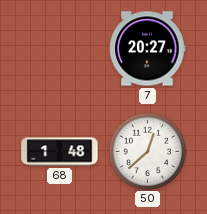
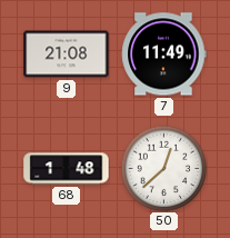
9: none -> 21:08 (67, 54)
7: 20:27 -> 11:49 (164, 54)
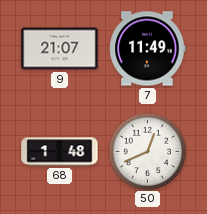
9: 21:08 -> 21:07 (60, 49)
50: 12:38 -> 12:41 (147, 151)
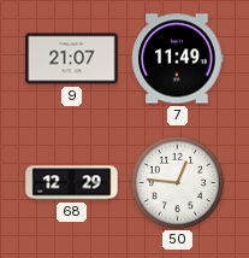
68: 1:48 -> 12:29 (72, 183)
50: 12:41 -> 12:46 (177, 182)
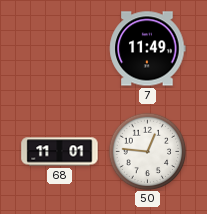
9: 21:07 -> none (72, 59)
68: 12:29 -> 11:01 (60, 152)
